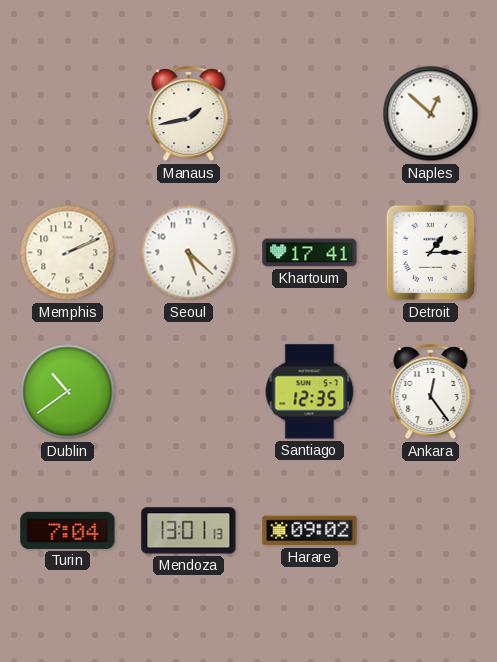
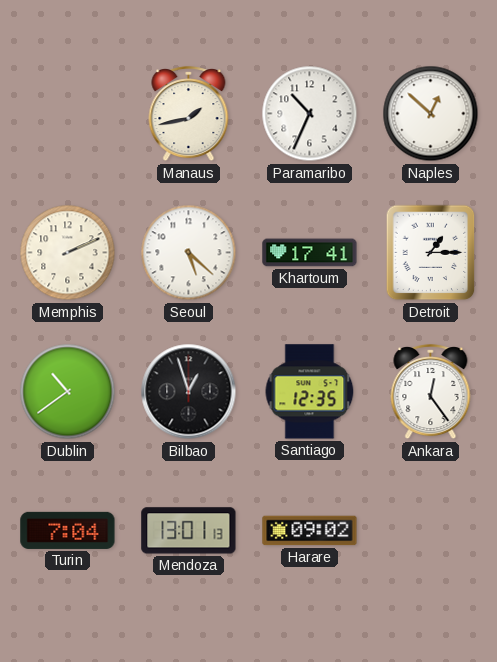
Paramaribo: none -> 10:34 (310, 114)
Bilbao: none -> 12:57 (189, 392)
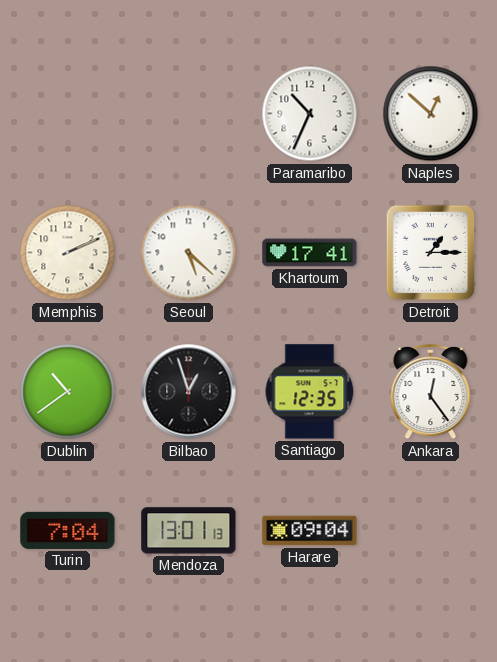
Manaus: 1:43 -> none (189, 115)
Harare: 09:02 -> 09:04 (310, 531)
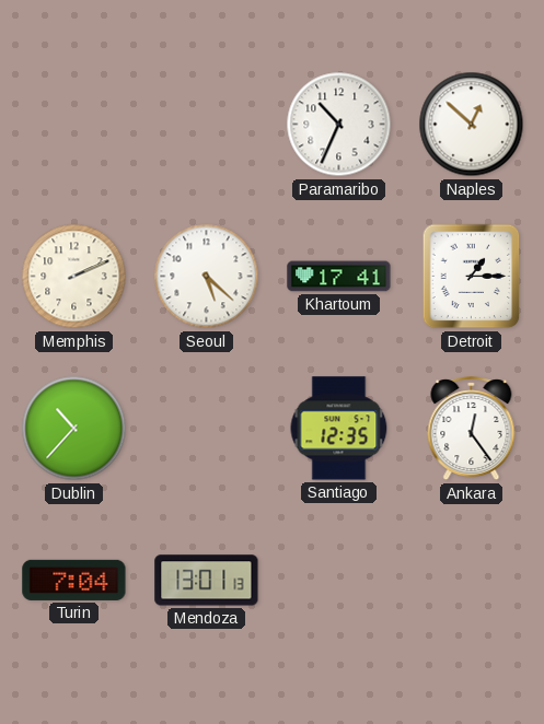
Dublin: 10:39 -> 10:37 (74, 429)
Bilbao: 12:57 -> none (189, 392)
Harare: 09:04 -> none (310, 531)
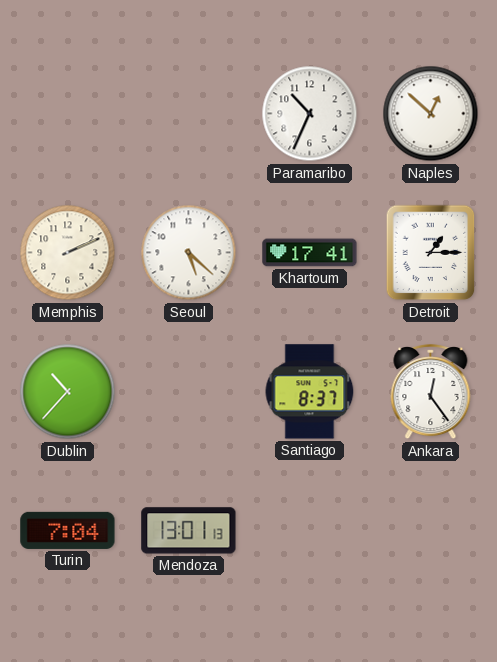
Santiago: 12:35 -> 8:37 (310, 392)
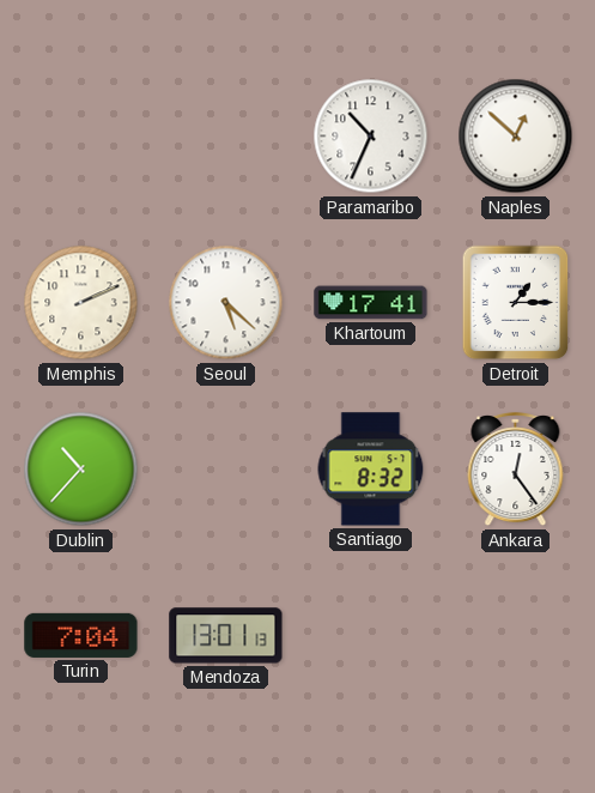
Santiago: 8:37 -> 8:32 (371, 470)
